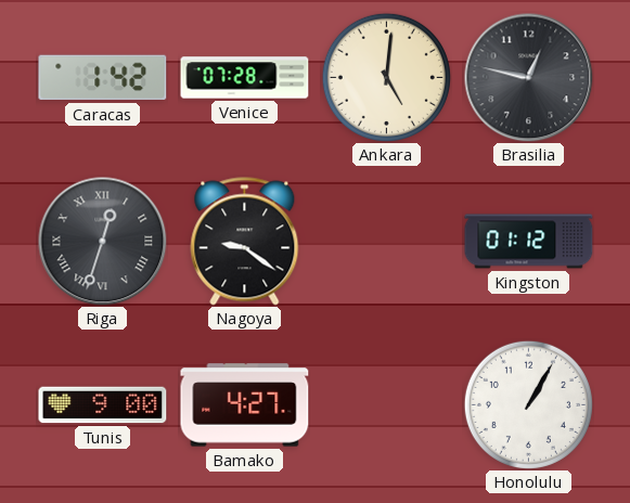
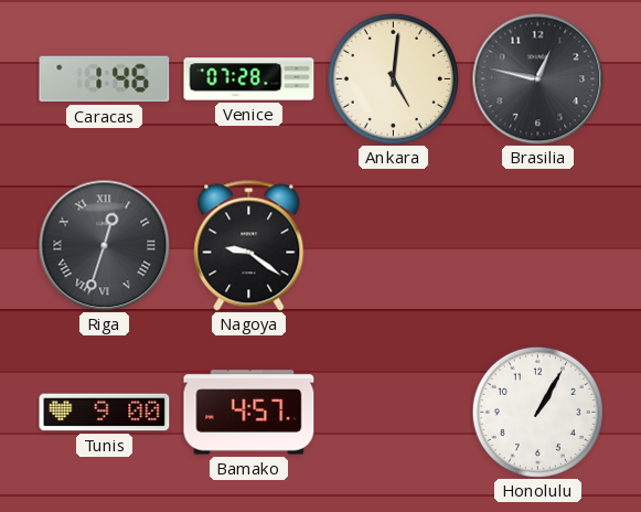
Caracas: 1:42 -> 1:46 (105, 79)
Kingston: 01:12 -> none (529, 242)
Bamako: 4:27 -> 4:57 (249, 413)
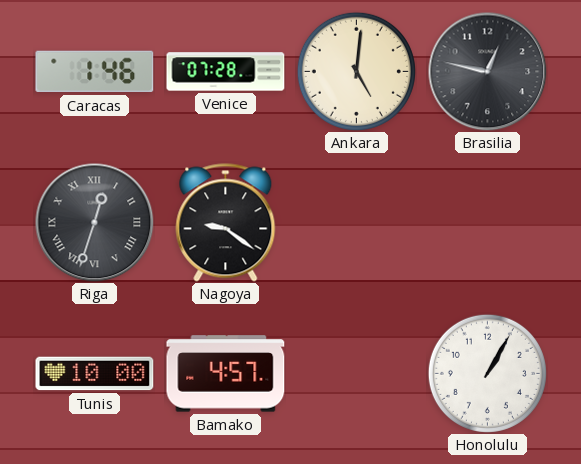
Tunis: 9:00 -> 10:00 (95, 374)
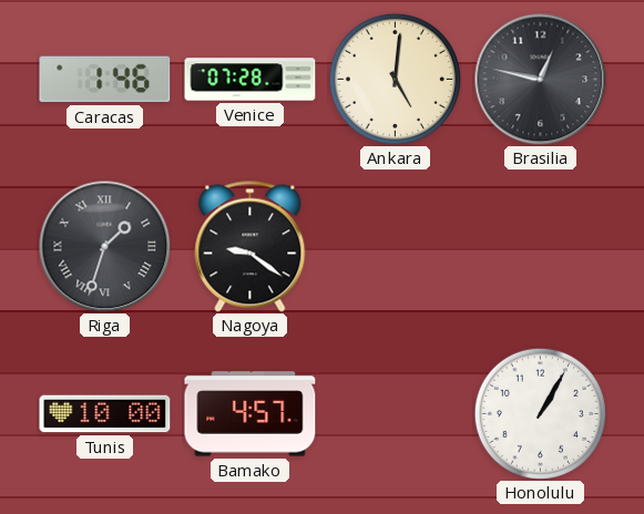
Riga: 12:33 -> 1:33 (105, 247)
